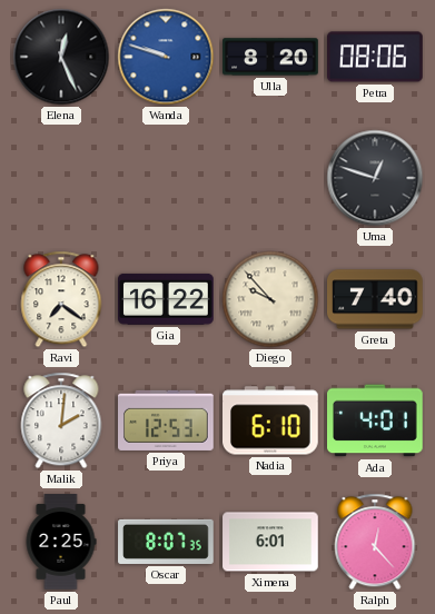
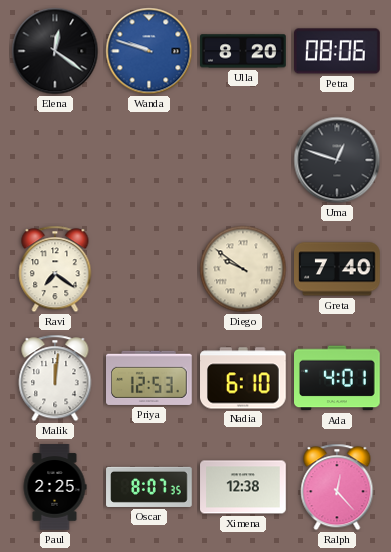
Elena: 12:26 -> 12:21 (55, 51)
Gia: 16:22 -> none (166, 299)
Diego: 9:53 -> 9:51 (243, 269)
Malik: 2:01 -> 12:01 (55, 378)
Ximena: 6:01 -> 12:38 (243, 487)
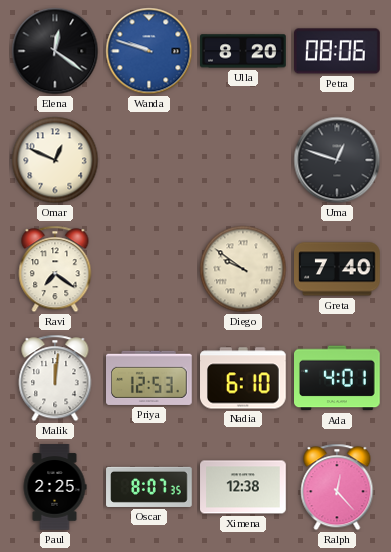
Omar: none -> 12:49 (55, 160)
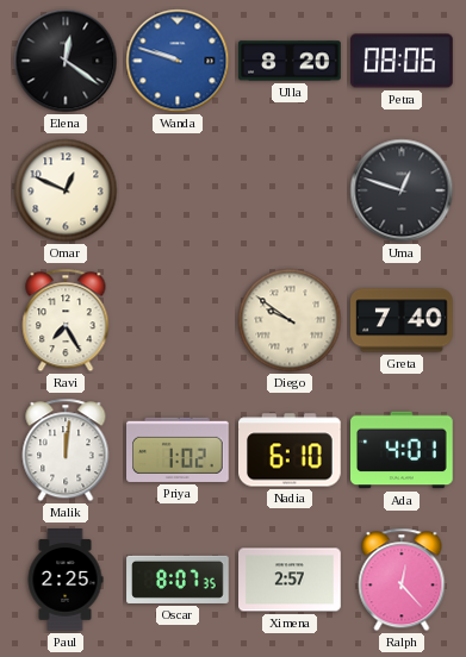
Ravi: 7:21 -> 7:25 (66, 320)
Priya: 12:53 -> 1:02 (179, 450)
Ximena: 12:38 -> 2:57 (290, 580)
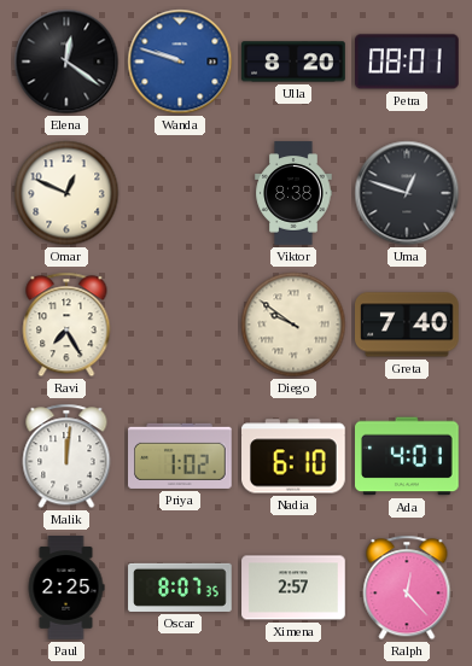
Petra: 08:06 -> 08:01 (407, 62)
Viktor: none -> 8:38 (293, 193)
